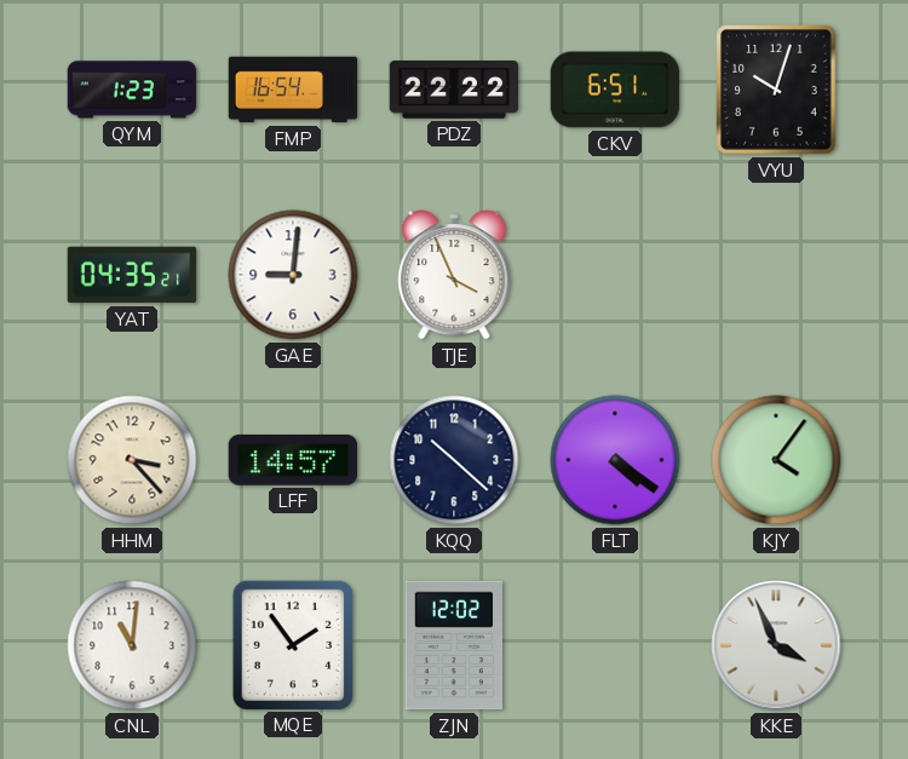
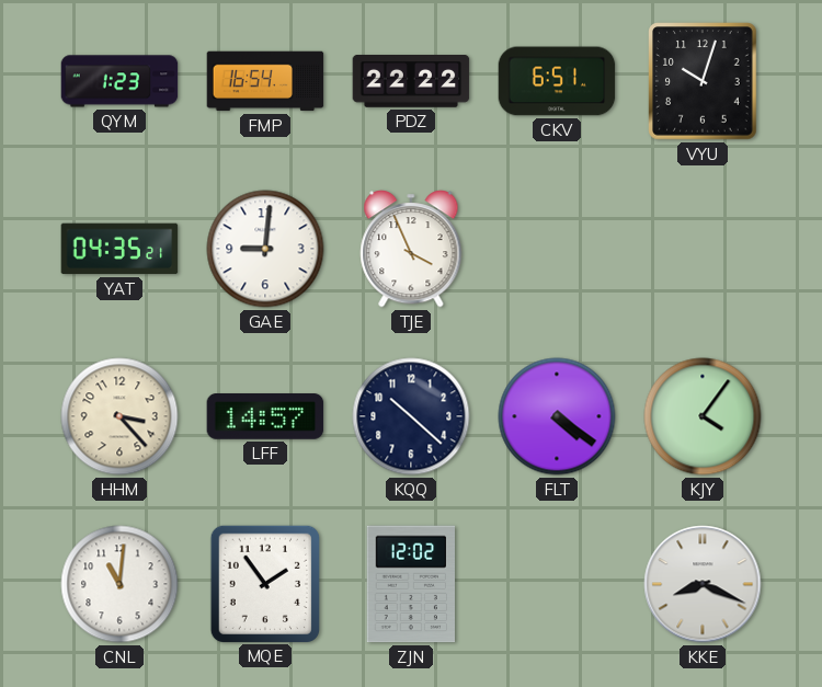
KKE: 3:56 -> 8:19 (703, 584)
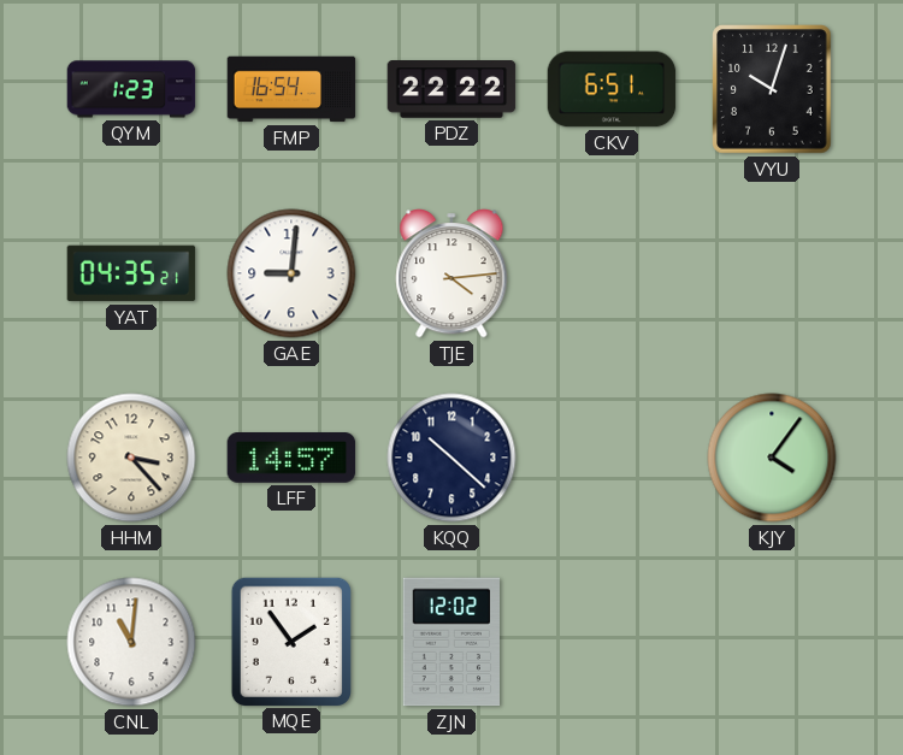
TJE: 3:56 -> 4:14 (451, 273)
FLT: 4:21 -> none (557, 416)
KKE: 8:19 -> none (703, 584)
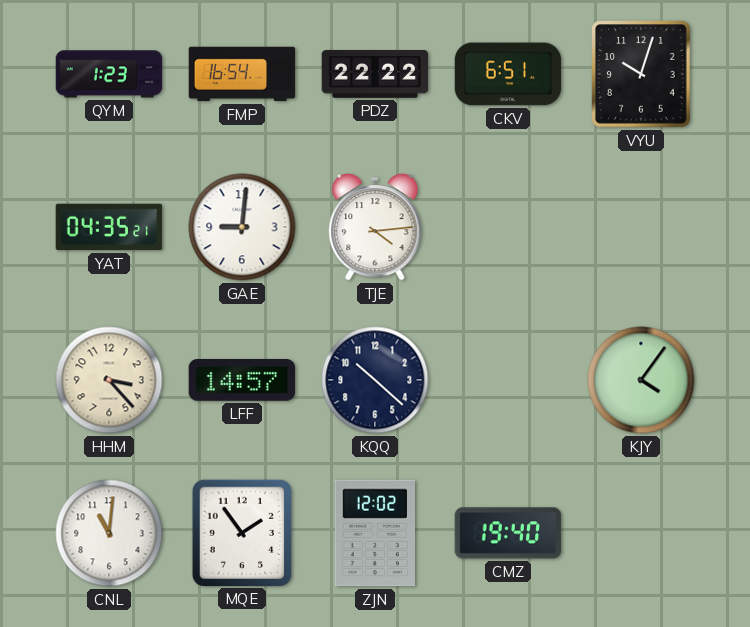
CMZ: none -> 19:40 (508, 533)
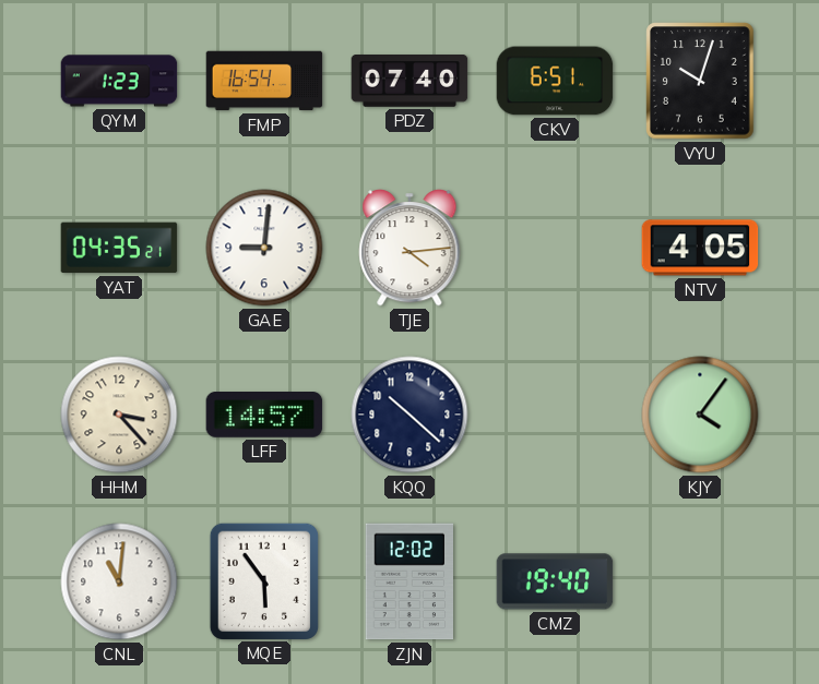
PDZ: 22:22 -> 07:40 (410, 82)
NTV: none -> 4:05 (700, 248)
MQE: 1:54 -> 5:54 (263, 580)
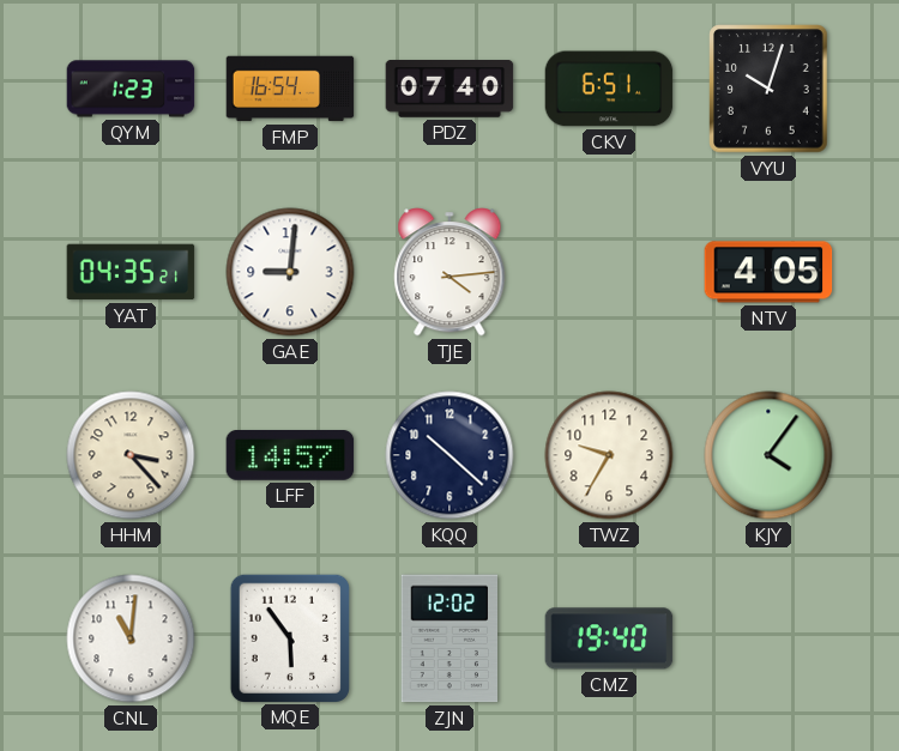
TWZ: none -> 9:35 (609, 455)
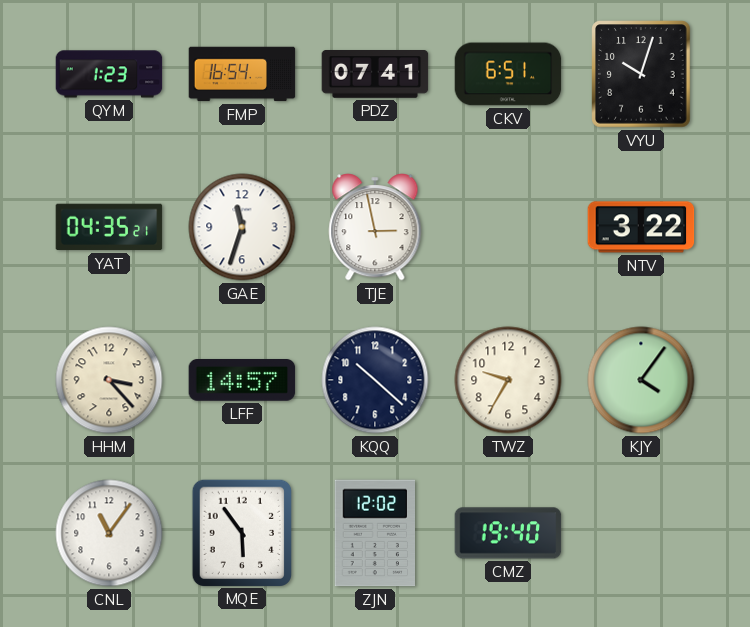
PDZ: 07:40 -> 07:41 (375, 75)
GAE: 9:01 -> 11:33 (242, 227)
TJE: 4:14 -> 2:58 (375, 227)
NTV: 4:05 -> 3:22 (641, 227)
CNL: 11:01 -> 11:06 (109, 533)
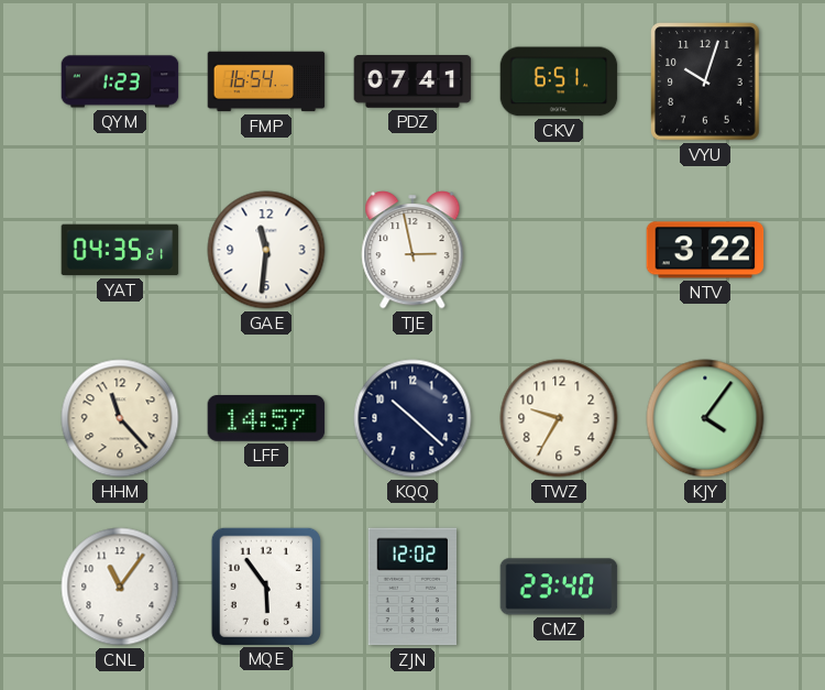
GAE: 11:33 -> 11:31 (266, 250)
HHM: 3:23 -> 11:23 (120, 418)
CMZ: 19:40 -> 23:40 (559, 587)
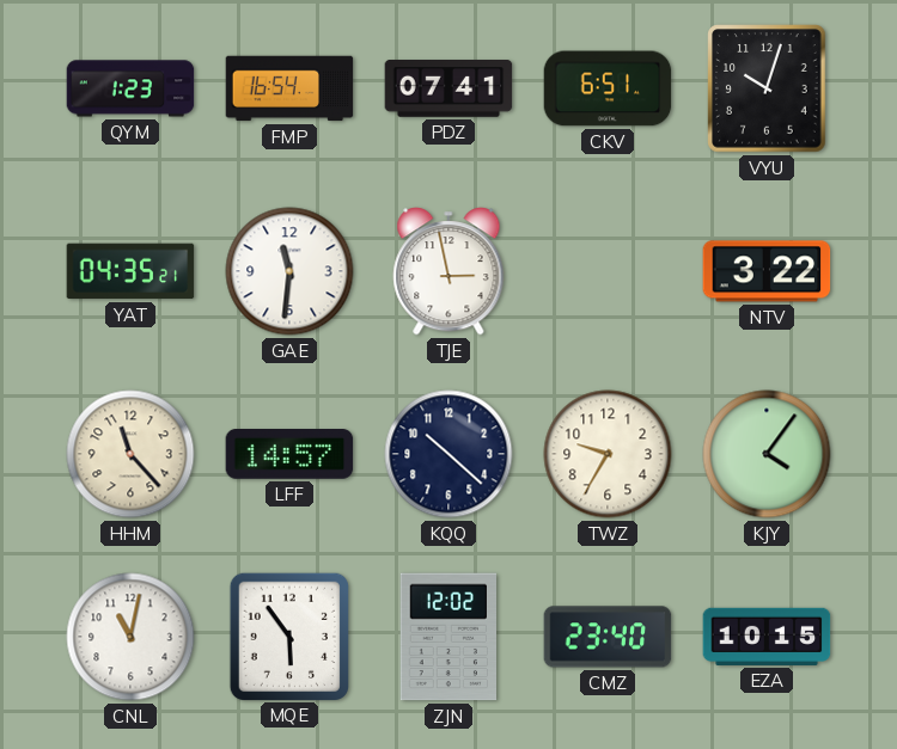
CNL: 11:06 -> 11:02 (130, 637)
EZA: none -> 10:15 (767, 637)
